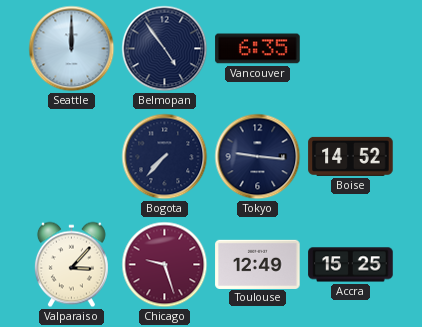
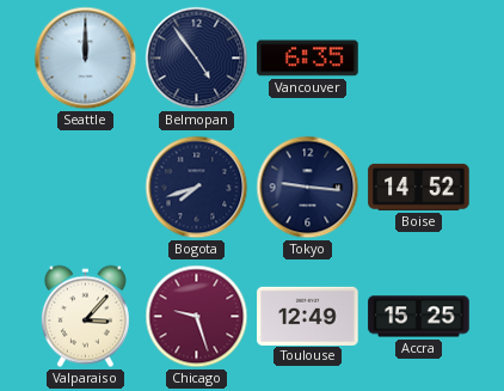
Bogota: 7:37 -> 7:42 (197, 188)
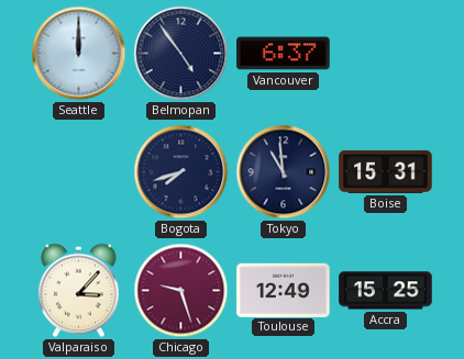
Vancouver: 6:35 -> 6:37 (284, 54)
Tokyo: 9:16 -> 10:59 (284, 172)
Boise: 14:52 -> 15:31 (386, 171)
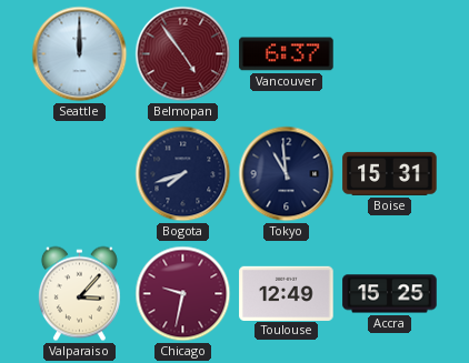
Belmopan dial: navy -> burgundy (183, 54)
Chicago: 9:27 -> 9:32 (183, 294)
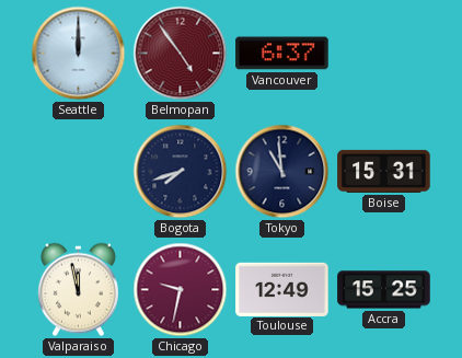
Valparaiso: 3:07 -> 11:58 (78, 290)
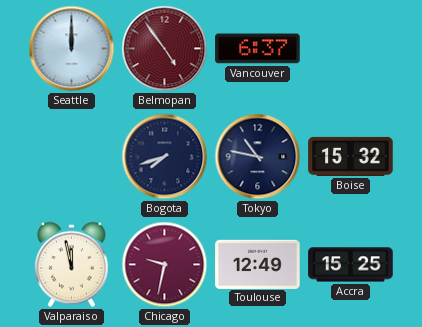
Tokyo: 10:59 -> 10:47 (258, 157)
Boise: 15:31 -> 15:32 (351, 156)
